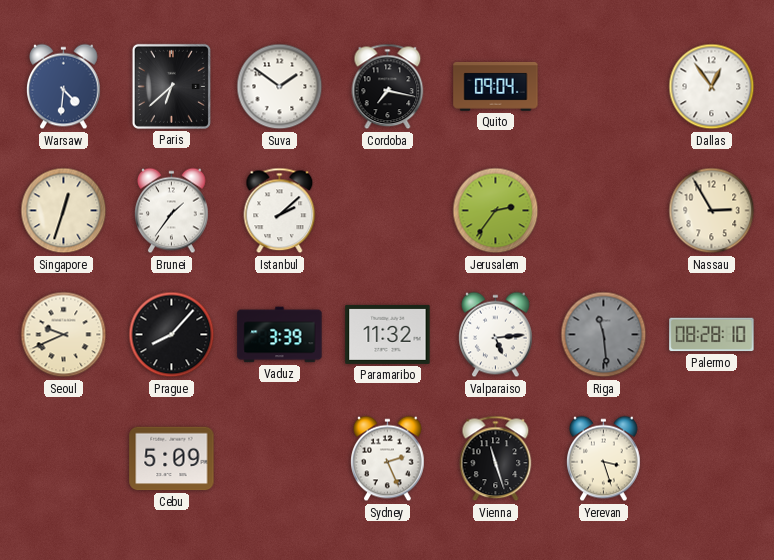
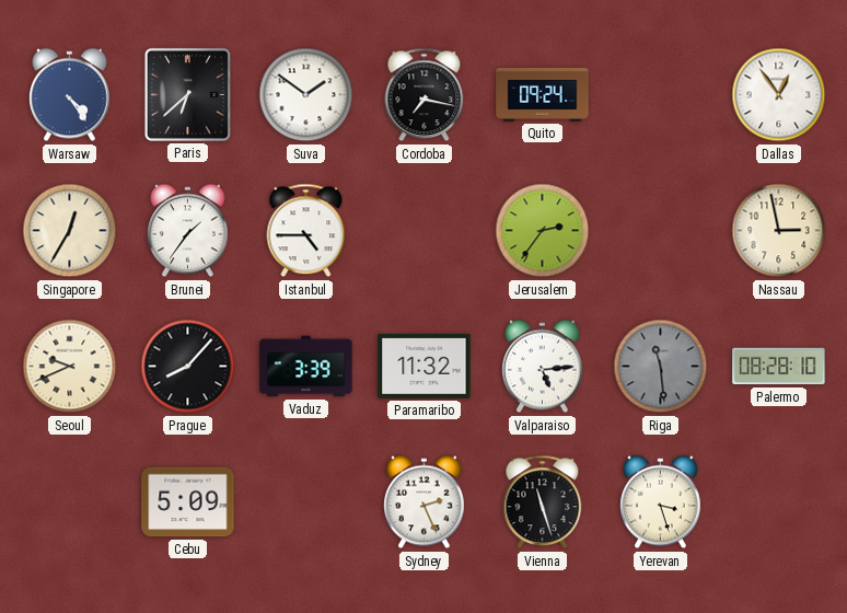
Warsaw: 4:31 -> 4:24 (70, 95)
Quito: 09:04 -> 09:24 (543, 94)
Singapore: 12:33 -> 12:35 (70, 231)
Istanbul: 2:08 -> 4:45 (306, 231)
Nassau: 2:55 -> 2:58 (779, 231)
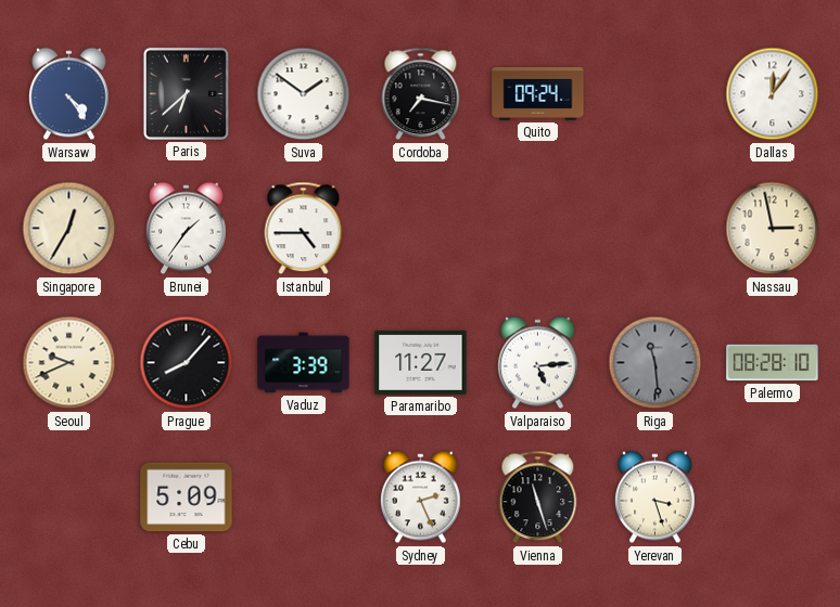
Dallas: 12:54 -> 12:06 (773, 94)
Jerusalem: 2:36 -> none (543, 231)
Paramaribo: 11:32 -> 11:27 (421, 362)
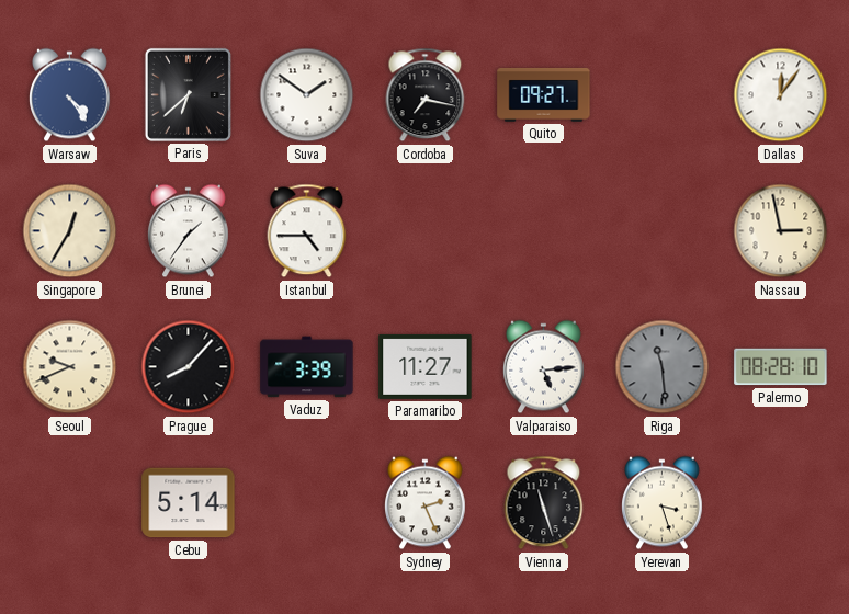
Quito: 09:24 -> 09:27 (544, 94)
Cebu: 5:09 -> 5:14 (189, 503)
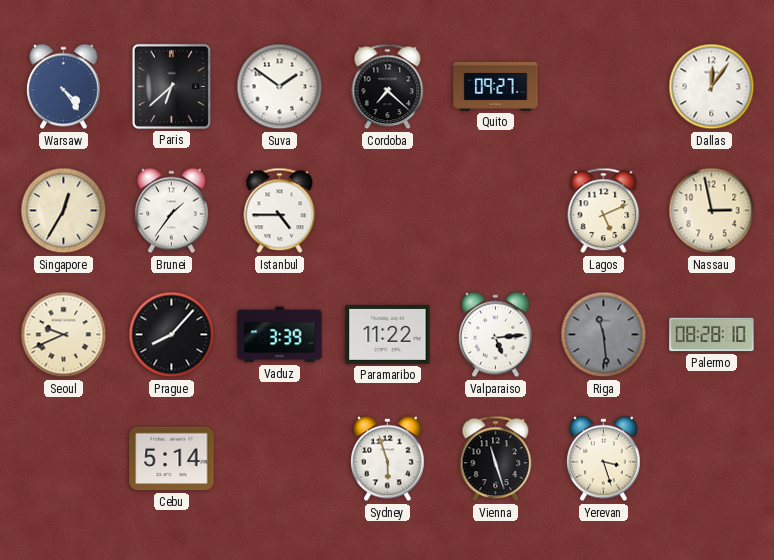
Cordoba: 7:17 -> 7:22 (388, 87)
Lagos: none -> 5:11 (604, 211)
Paramaribo: 11:27 -> 11:22 (388, 334)
Sydney: 2:26 -> 5:57 (388, 459)
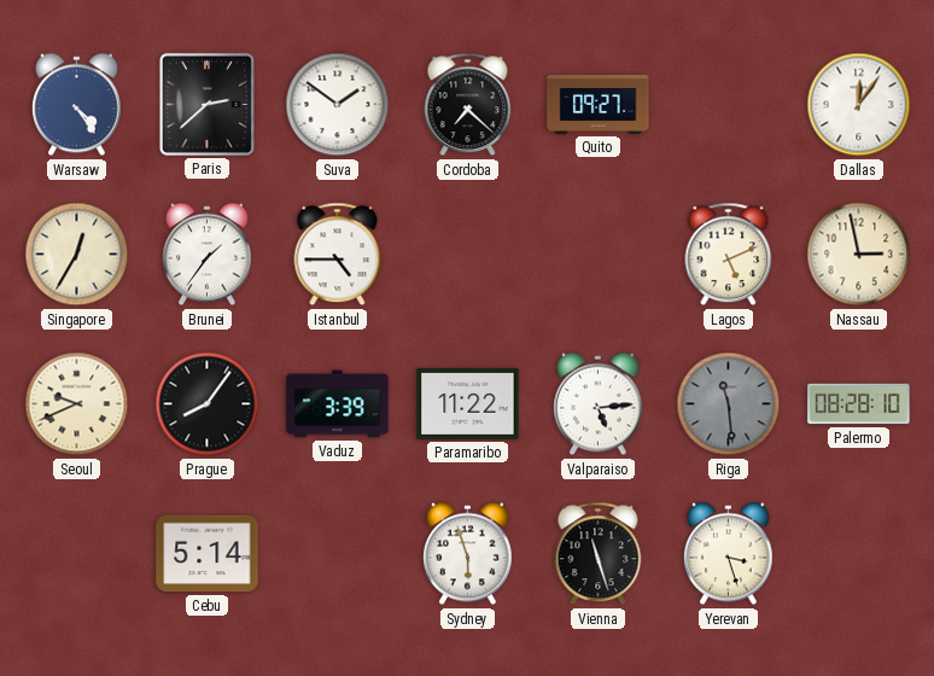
Paris: 6:38 -> 2:38 (206, 104)
Prague: 8:07 -> 8:06 (208, 404)
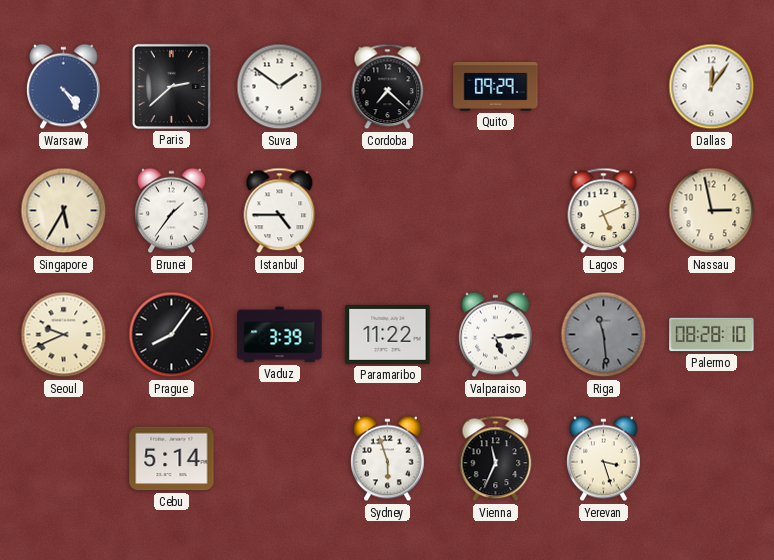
Quito: 09:27 -> 09:29 (496, 86)
Singapore: 12:35 -> 5:35 (64, 211)
Vienna: 11:27 -> 11:34 (496, 459)
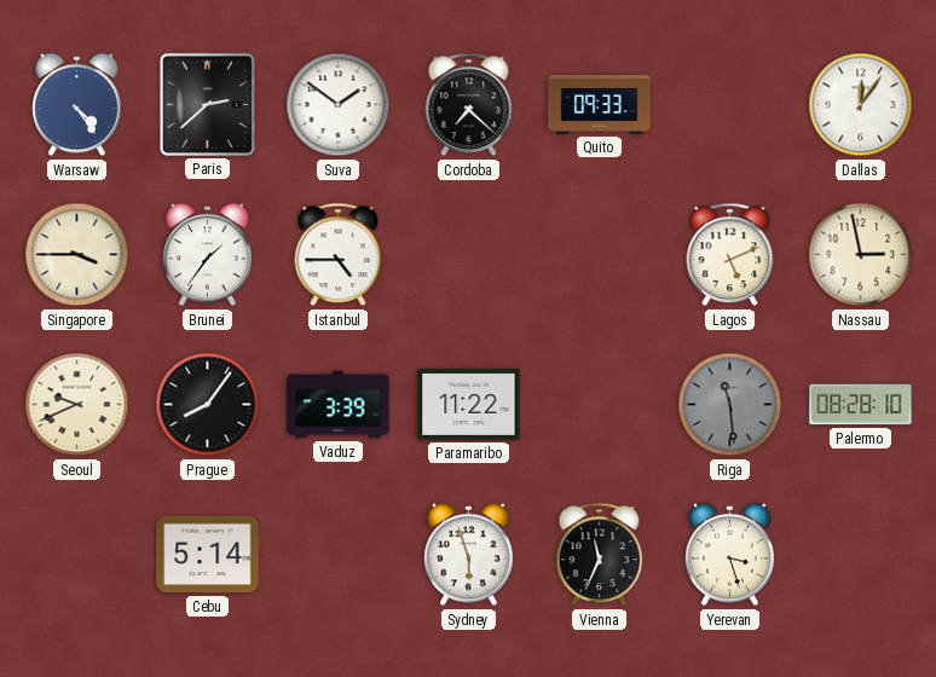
Quito: 09:29 -> 09:33 (600, 104)
Singapore: 5:35 -> 3:45 (77, 255)
Valparaiso: 5:14 -> none (496, 335)
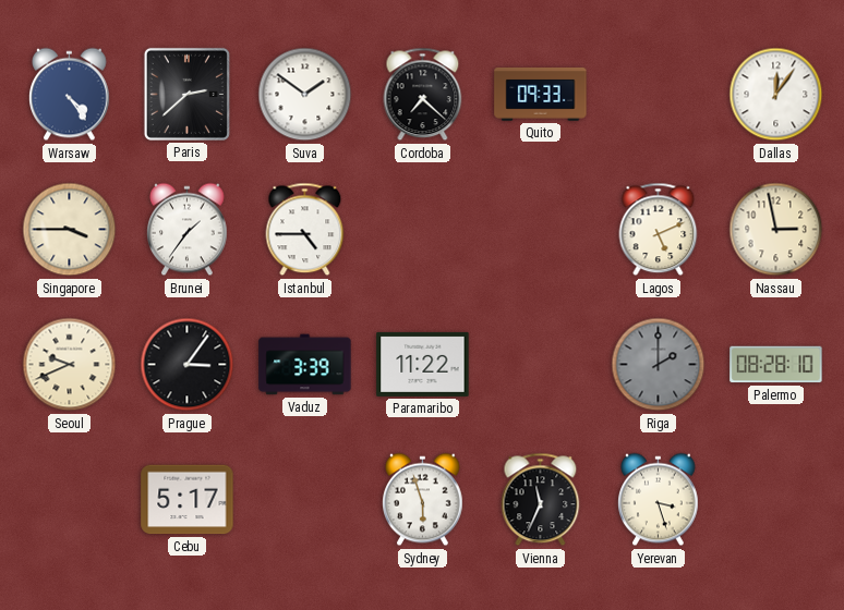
Prague: 8:06 -> 3:06 (188, 365)
Riga: 11:29 -> 2:00 (659, 365)
Cebu: 5:14 -> 5:17 (188, 500)
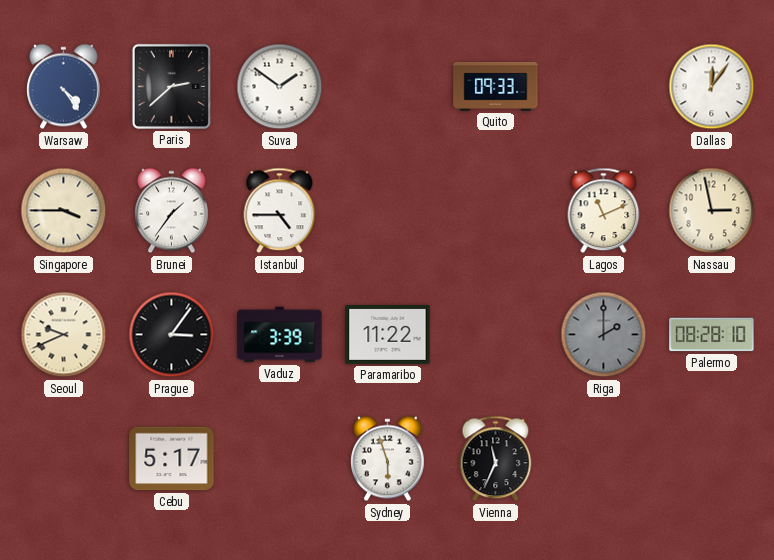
Cordoba: 7:22 -> none (423, 95)
Lagos: 5:11 -> 11:11 (604, 211)
Yerevan: 3:27 -> none (659, 500)
